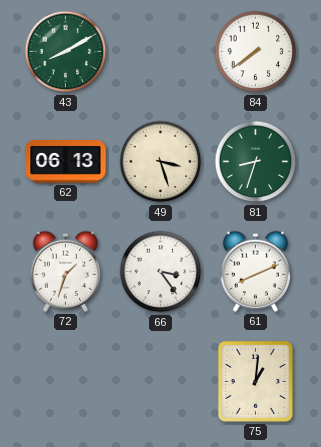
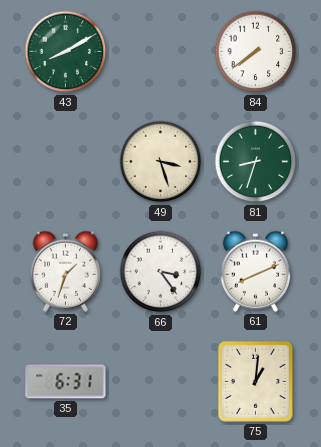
62: 06:13 -> none (66, 162)
35: none -> 6:31 (66, 382)
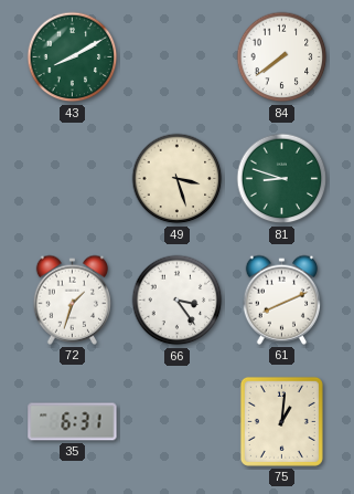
81: 8:33 -> 8:48 (282, 179)
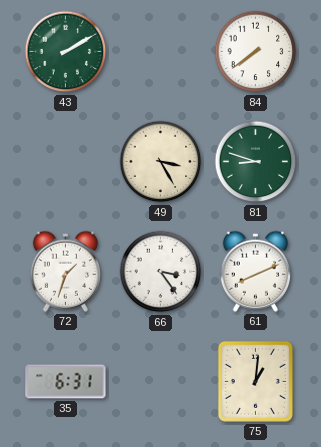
43: 8:10 -> 2:10 (66, 52)
49: 3:27 -> 3:25 (161, 162)
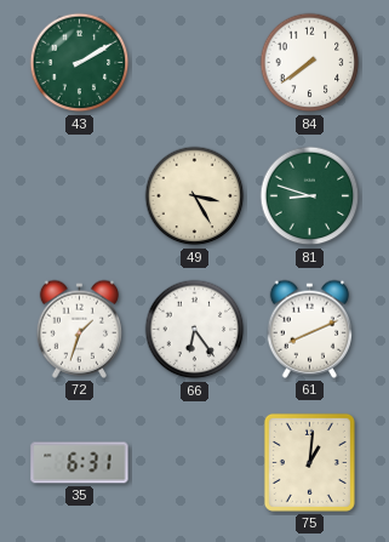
66: 3:24 -> 6:24 (195, 330)
